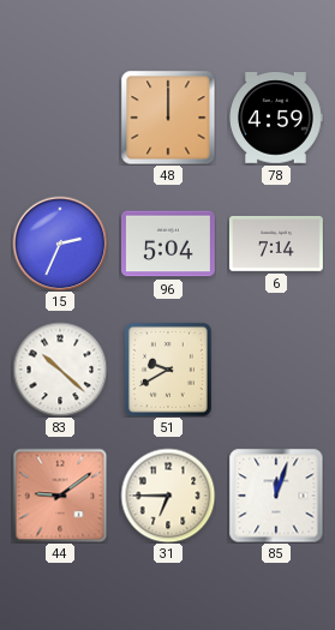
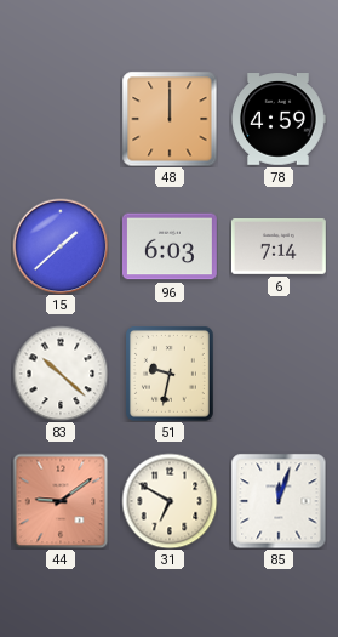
15: 2:34 -> 1:38 (61, 246)
96: 5:04 -> 6:03 (170, 246)
51: 9:40 -> 9:32 (170, 374)
31: 6:45 -> 6:50 (170, 501)
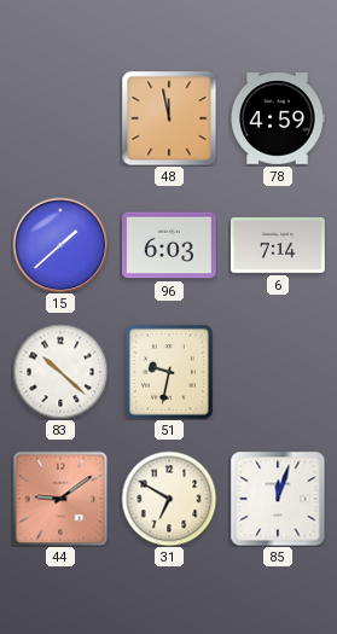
48: 12:00 -> 11:58 (169, 118)
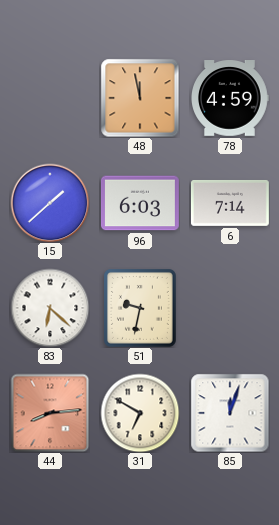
83: 10:22 -> 6:22 (50, 308)
44: 9:09 -> 8:14 (50, 413)
